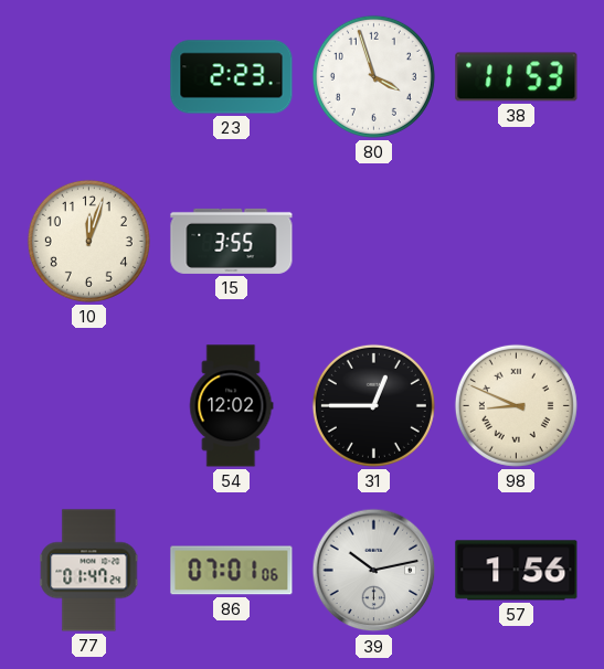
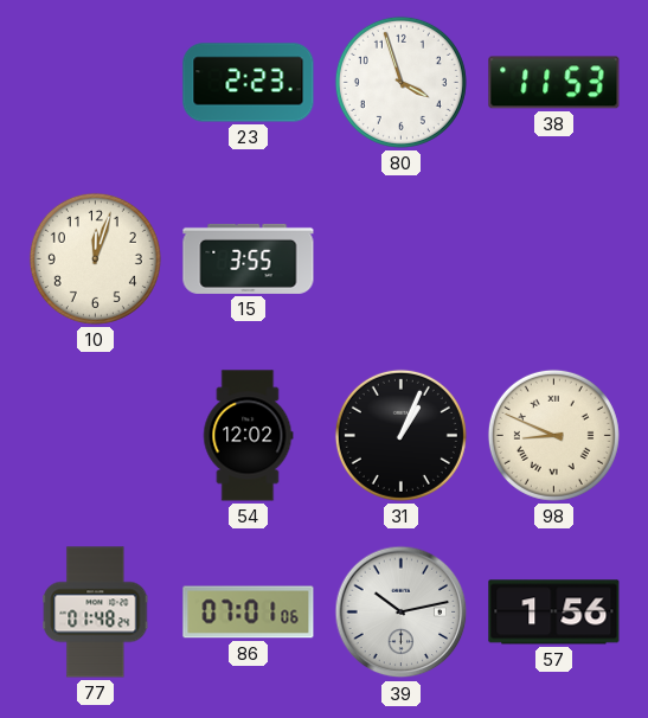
31: 12:45 -> 1:04 (400, 435)
77: 01:47 -> 01:48 (96, 613)
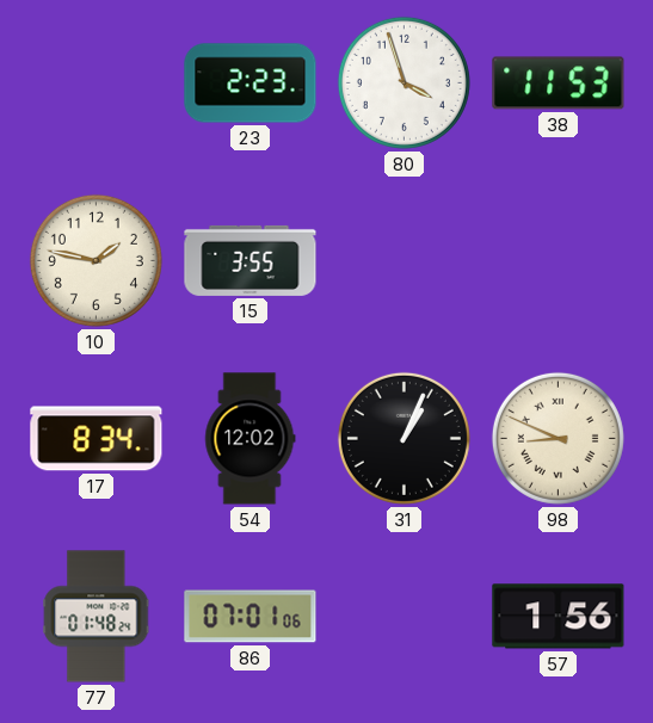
10: 12:03 -> 1:47 (96, 260)
17: none -> 8:34 (97, 439)
39: 10:13 -> none (402, 613)
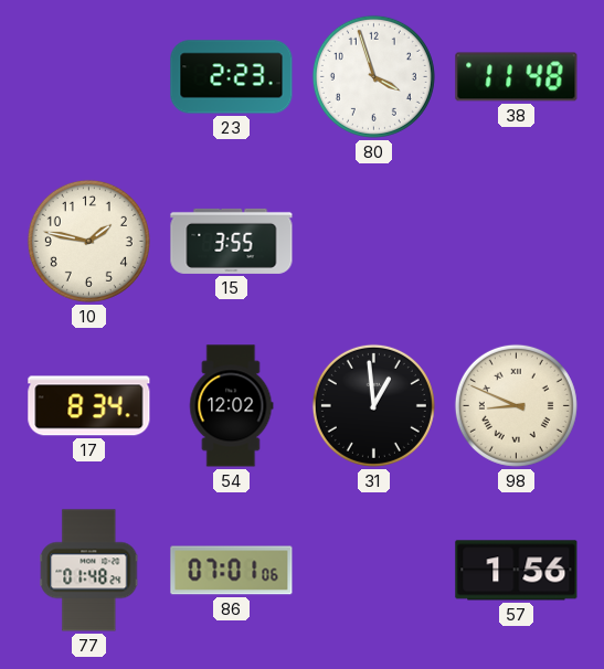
38: 11:53 -> 11:48 (517, 77)
31: 1:04 -> 12:59 (373, 405)
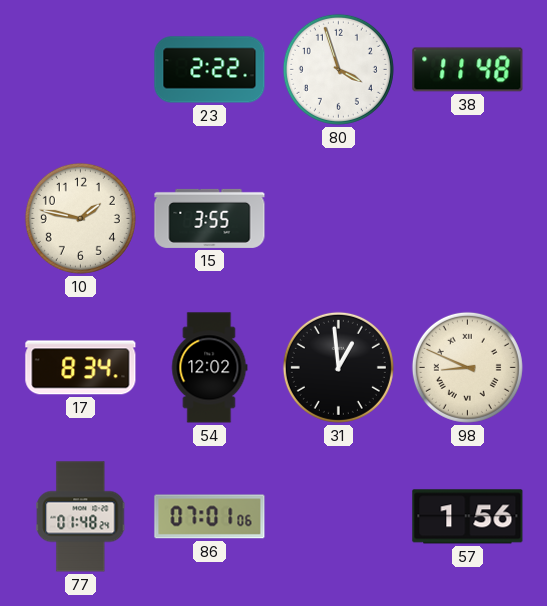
23: 2:23 -> 2:22 (210, 70)
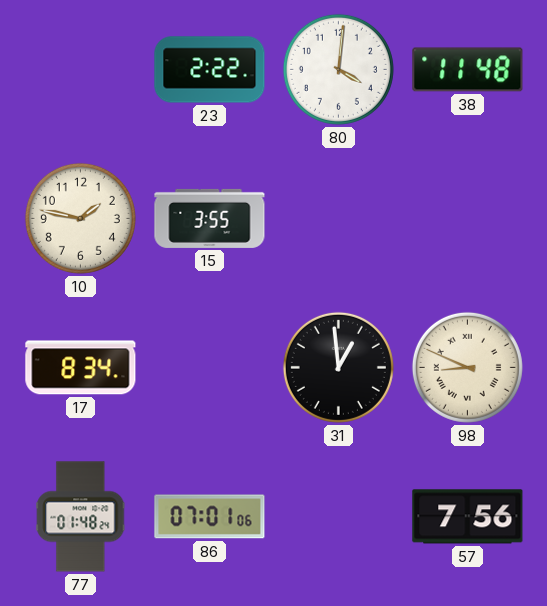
80: 3:57 -> 4:01 (338, 69)
54: 12:02 -> none (210, 368)
57: 1:56 -> 7:56 (468, 517)
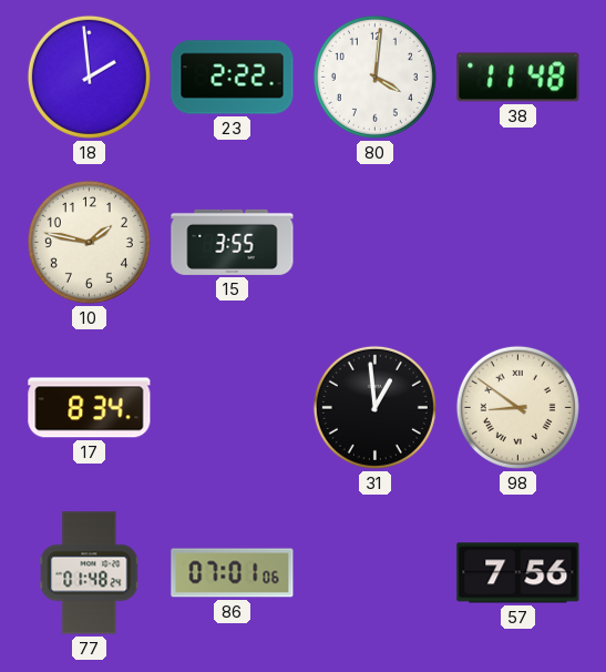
18: none -> 1:59 (89, 77)
98: 8:49 -> 8:51 (517, 407)
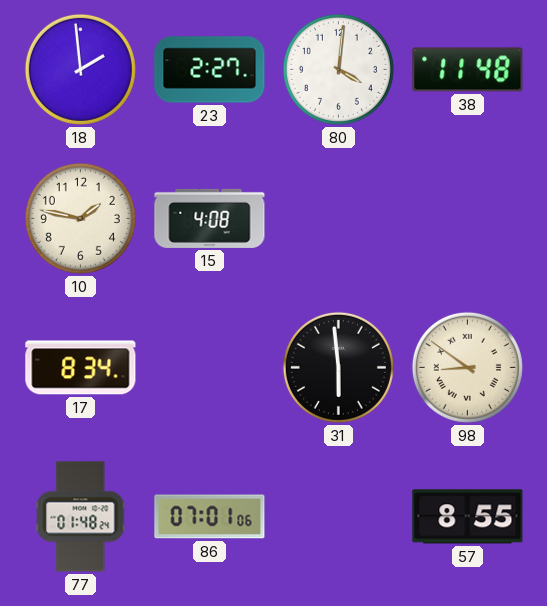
23: 2:22 -> 2:27 (210, 70)
15: 3:55 -> 4:08 (210, 218)
31: 12:59 -> 5:59 (338, 367)
57: 7:56 -> 8:55 (468, 517)
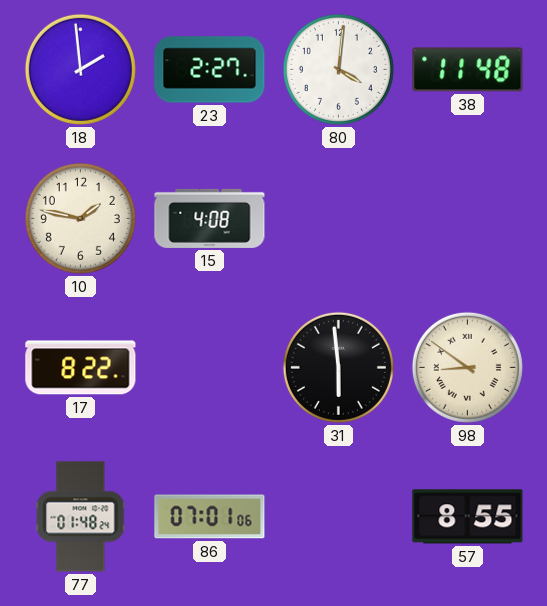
17: 8:34 -> 8:22 (81, 368)
